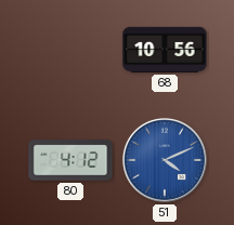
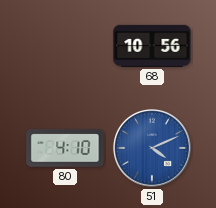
80: 4:12 -> 4:10 (65, 148)
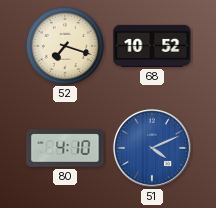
52: none -> 7:18 (64, 45)
68: 10:56 -> 10:52 (152, 46)
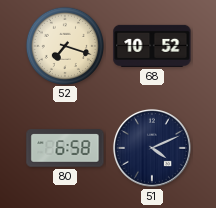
80: 4:10 -> 6:58 (65, 148)
51 dial: blue -> navy (152, 148)
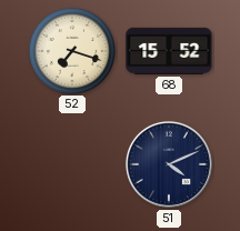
68: 10:52 -> 15:52 (169, 51)
80: 6:58 -> none (65, 148)
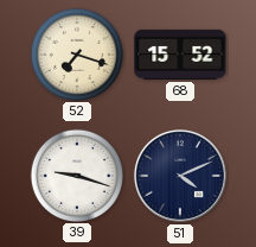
39: none -> 9:18 (76, 175)
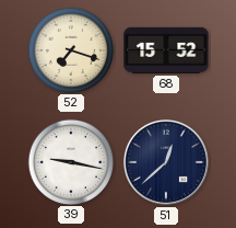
39: 9:18 -> 9:17 (70, 161)
51: 4:11 -> 12:38 (166, 162)
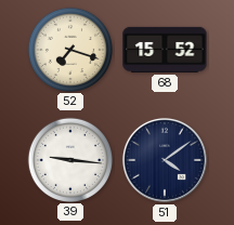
39: 9:17 -> 9:16 (69, 159)
51: 12:38 -> 4:09 (165, 160)
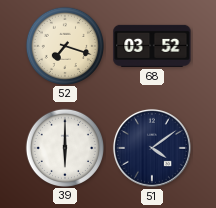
68: 15:52 -> 03:52 (152, 46)
39: 9:16 -> 6:00 (64, 147)
